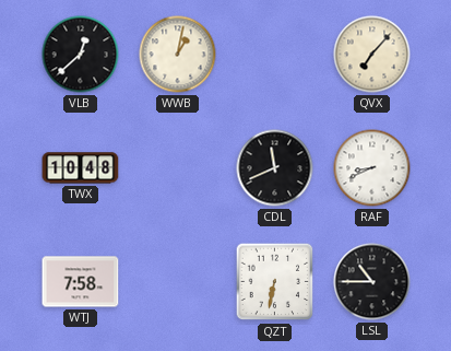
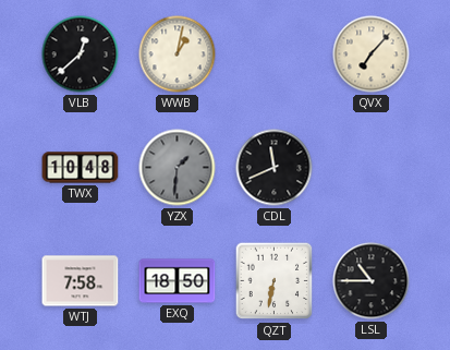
YZX: none -> 1:31 (178, 168)
RAF: 8:41 -> none (372, 168)
EXQ: none -> 18:50 (178, 281)
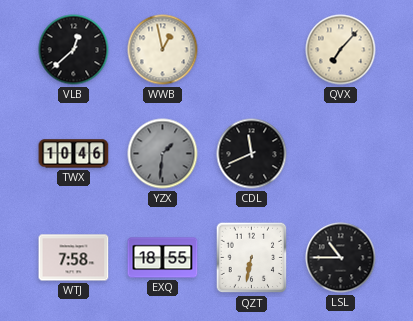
WWB: 1:02 -> 12:58 (163, 50)
TWX: 10:48 -> 10:46 (74, 154)
EXQ: 18:50 -> 18:55 (163, 258)
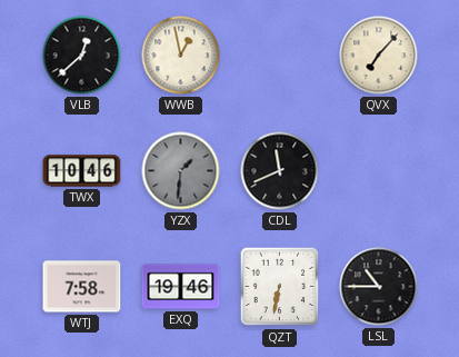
EXQ: 18:55 -> 19:46 (181, 287)
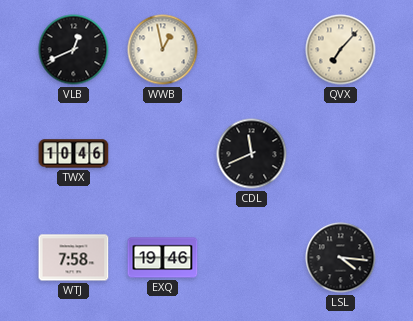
VLB: 12:38 -> 12:41 (74, 50)
YZX: 1:31 -> none (181, 171)
QZT: 6:32 -> none (280, 287)
LSL: 10:45 -> 4:16 (341, 258)
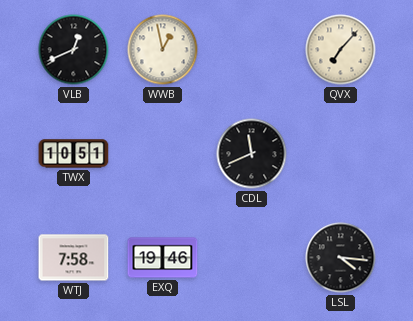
TWX: 10:46 -> 10:51 (74, 154)
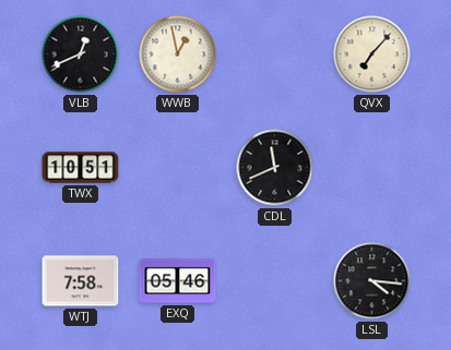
EXQ: 19:46 -> 05:46 (178, 281)
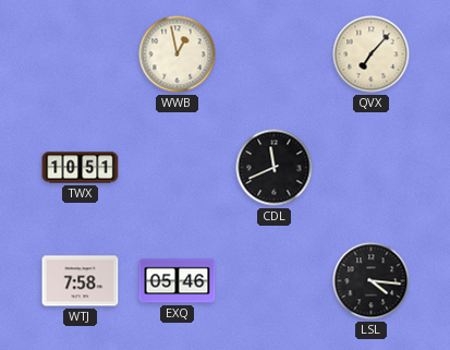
VLB: 12:41 -> none (81, 55)
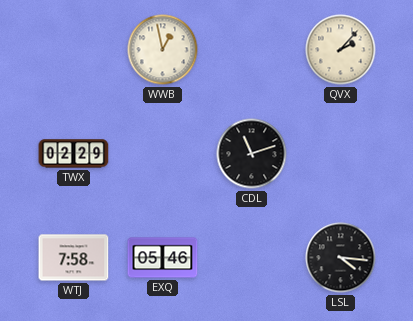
QVX: 7:07 -> 2:07 (341, 50)
TWX: 10:51 -> 02:29 (74, 154)
CDL: 11:41 -> 11:12 (252, 154)
